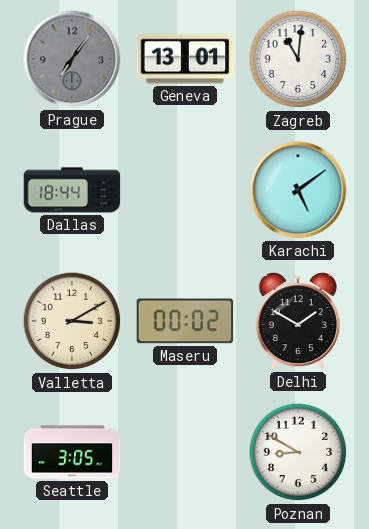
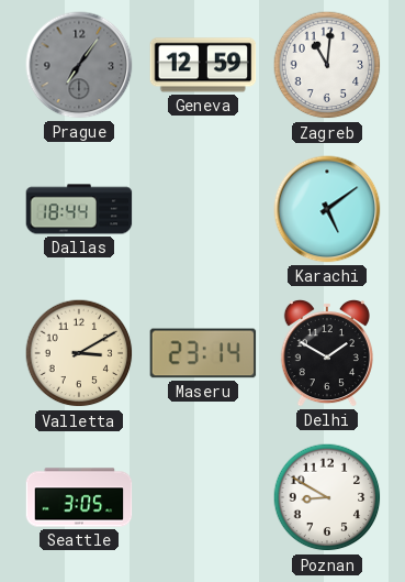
Geneva: 13:01 -> 12:59 (203, 65)
Maseru: 00:02 -> 23:14 (203, 353)
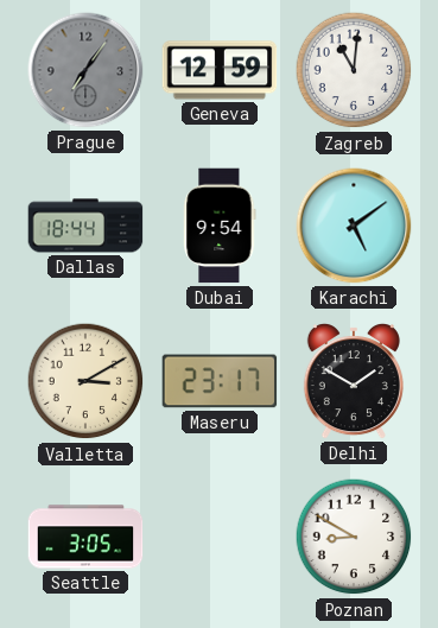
Dubai: none -> 9:54 (220, 226)
Maseru: 23:14 -> 23:17 (220, 381)
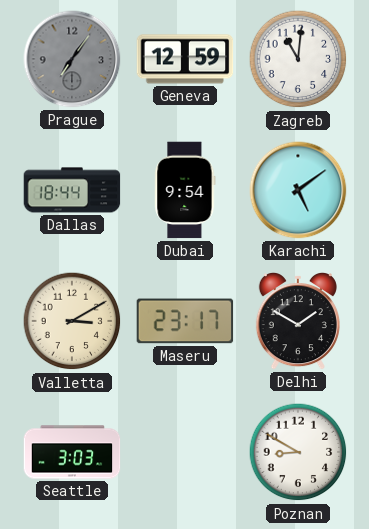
Seattle: 3:05 -> 3:03 (72, 452)
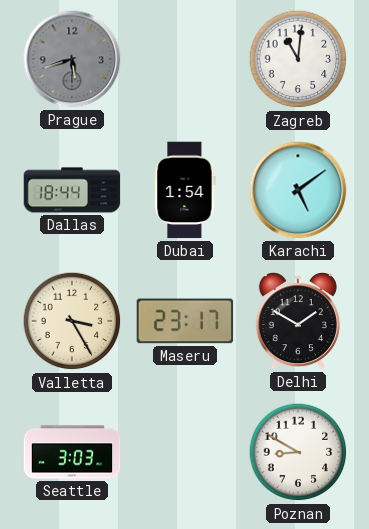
Prague: 7:06 -> 5:42 (72, 59)
Geneva: 12:59 -> none (185, 59)
Dubai: 9:54 -> 1:54 (185, 190)
Valletta: 3:10 -> 3:25 (72, 321)
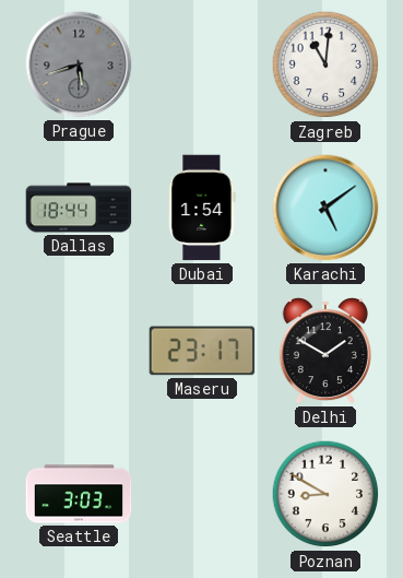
Valletta: 3:25 -> none (72, 321)
